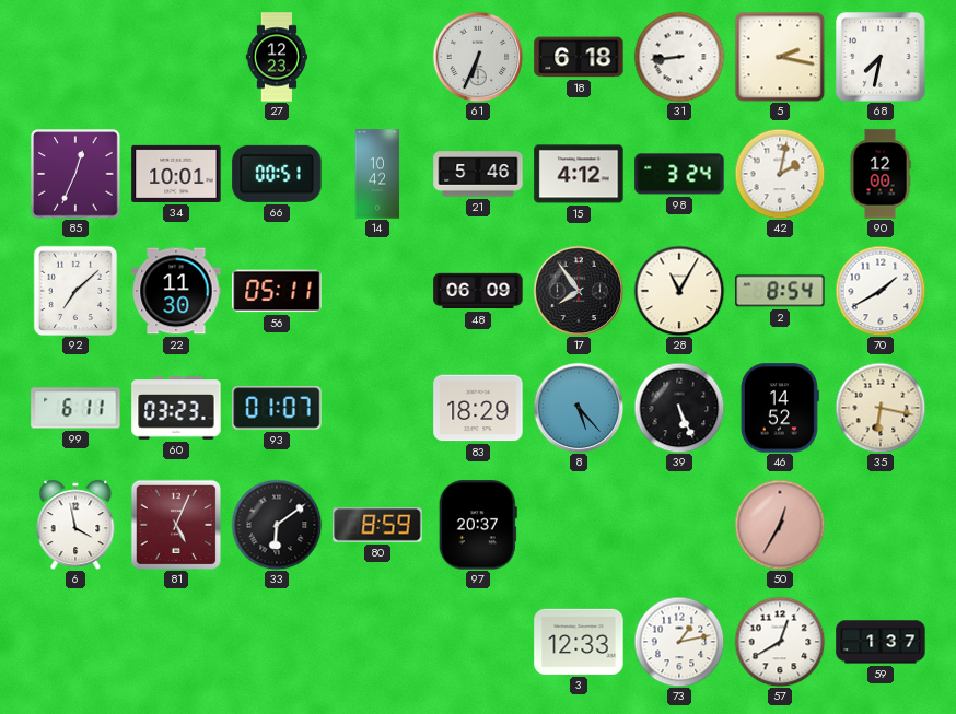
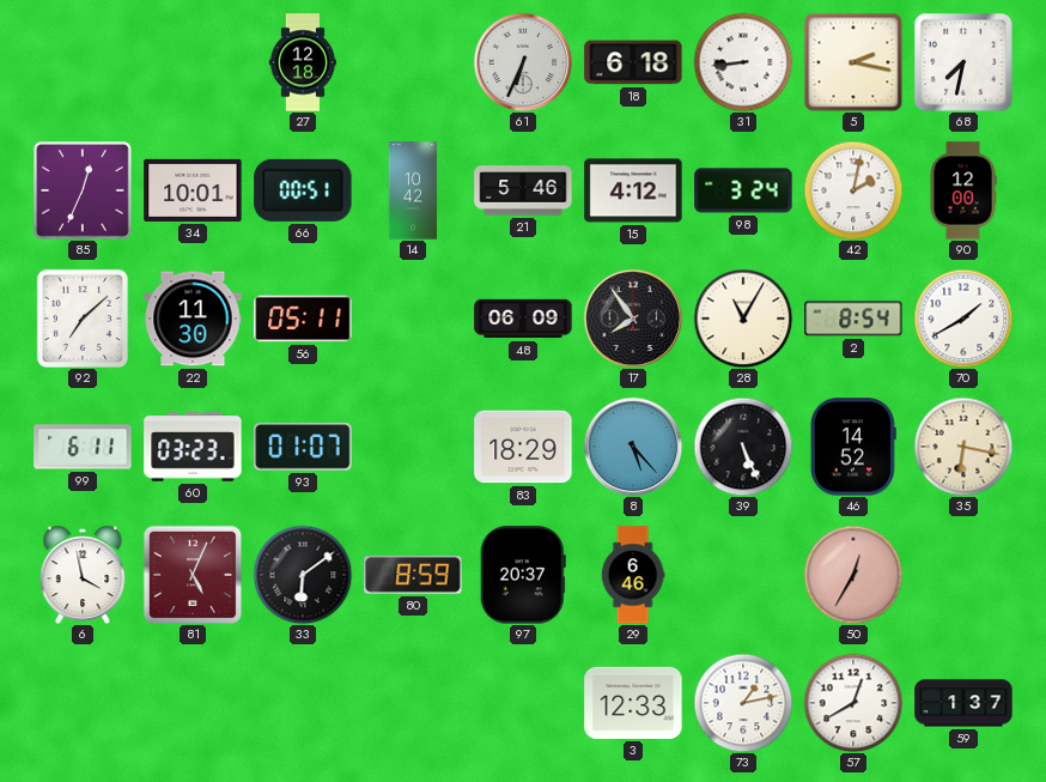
27: 12:23 -> 12:18 (303, 62)
29: none -> 6:46 (633, 575)
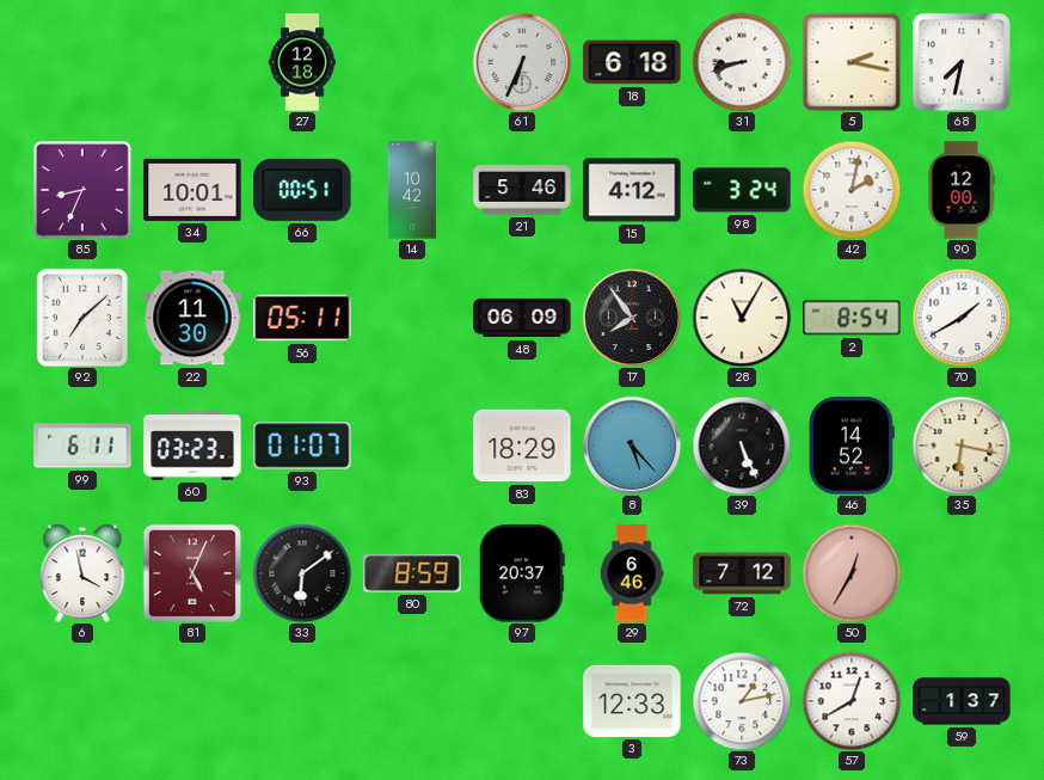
31: 8:44 -> 8:42 (742, 62)
85: 12:34 -> 8:34 (82, 190)
72: none -> 7:12 (742, 573)
